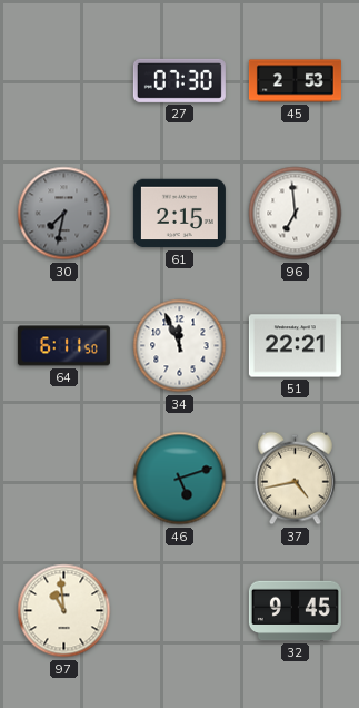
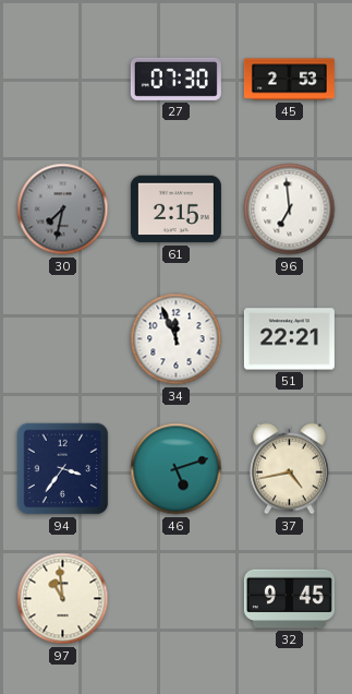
64: 6:11 -> none (63, 346)
94: none -> 3:36 (63, 469)
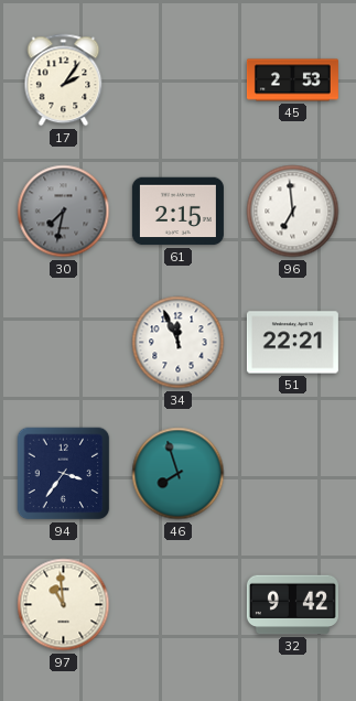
17: none -> 2:06 (64, 80)
27: 07:30 -> none (175, 79)
46: 5:12 -> 7:57 (179, 474)
37: 4:43 -> none (290, 469)
32: 9:45 -> 9:42 (292, 605)
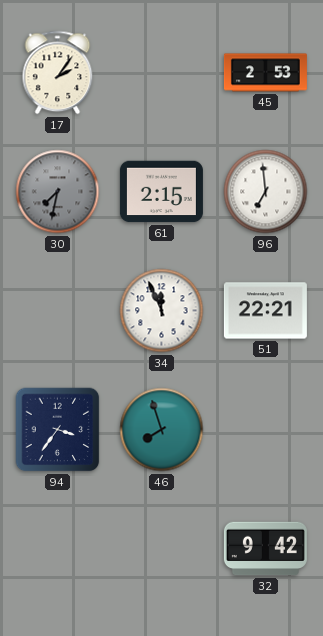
97: 10:59 -> none (64, 605)
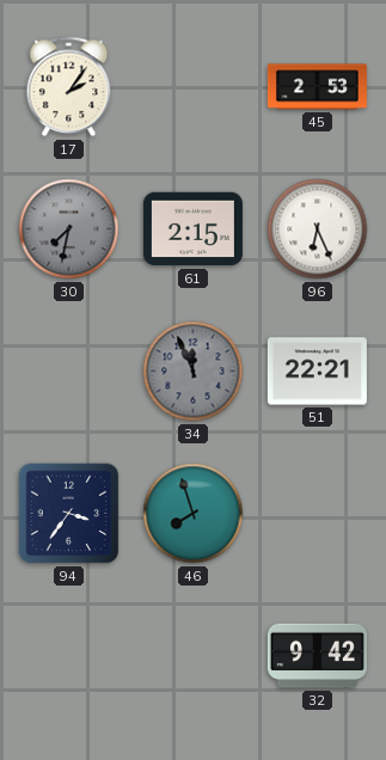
96: 6:59 -> 6:26 (318, 229)
34 dial: white -> grey (194, 372)
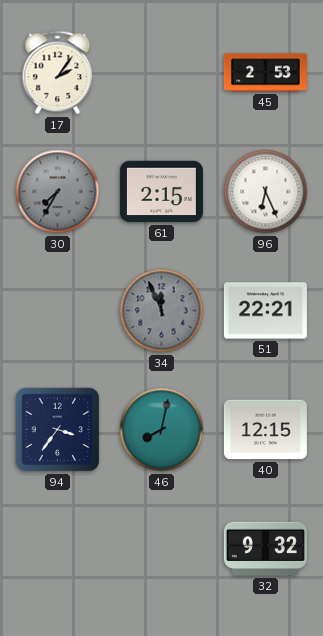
30: 7:32 -> 7:35 (58, 192)
46: 7:57 -> 8:02 (162, 430)
40: none -> 12:15 (265, 430)
32: 9:42 -> 9:32 (265, 549)
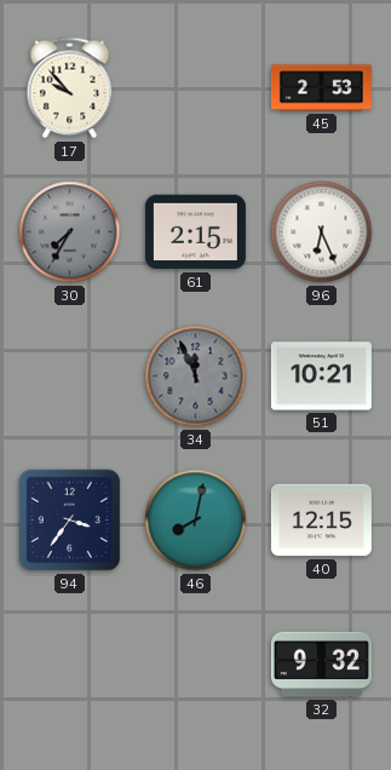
17: 2:06 -> 9:53 (70, 88)
51: 22:21 -> 10:21 (321, 377)
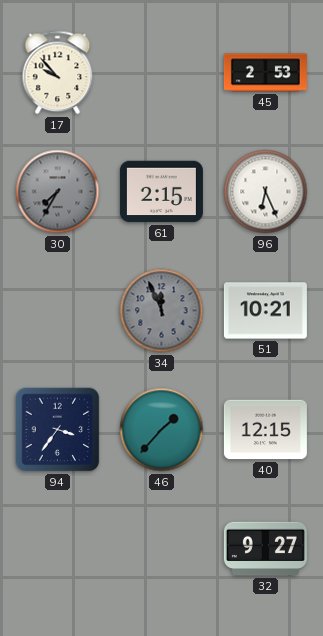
46: 8:02 -> 1:37 (162, 430)
32: 9:32 -> 9:27 (265, 549)
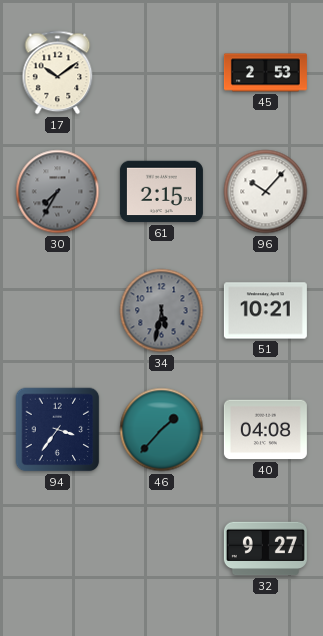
17: 9:53 -> 10:09 (58, 73)
96: 6:26 -> 10:07 (266, 192)
34: 11:56 -> 5:32 (162, 311)
40: 12:15 -> 04:08 (265, 430)
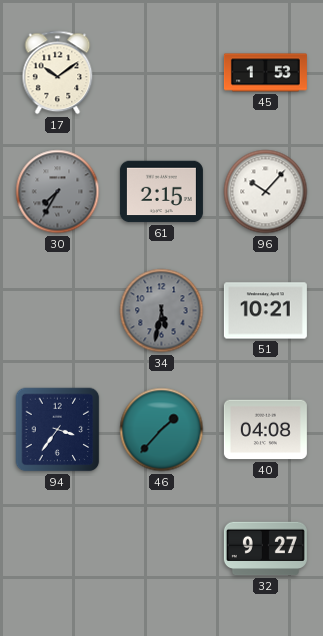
45: 2:53 -> 1:53 (265, 73)
